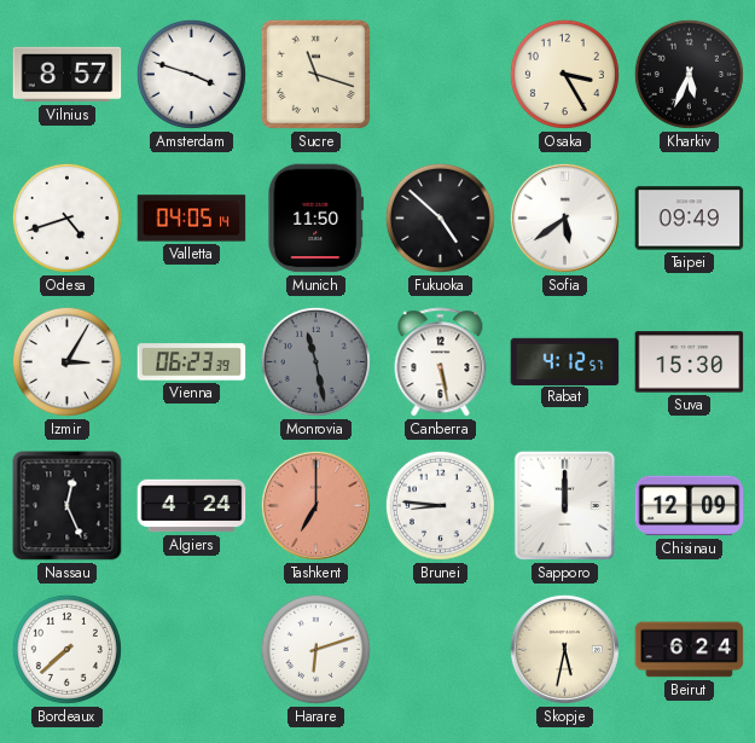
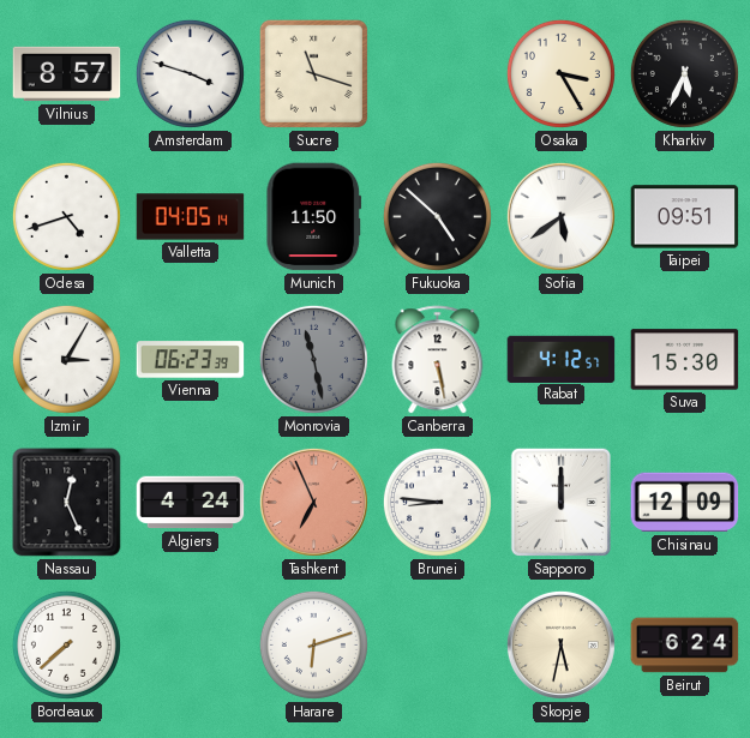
Taipei: 09:49 -> 09:51 (685, 217)
Tashkent: 7:00 -> 6:56 (313, 502)
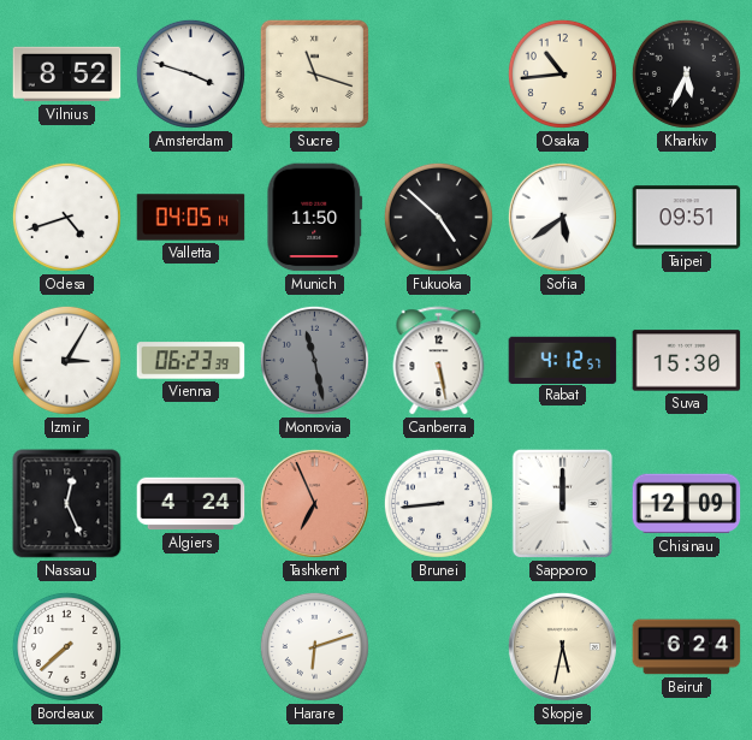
Vilnius: 8:57 -> 8:52 (67, 75)
Osaka: 3:25 -> 10:44 (562, 73)
Brunei: 8:46 -> 8:44 (438, 503)
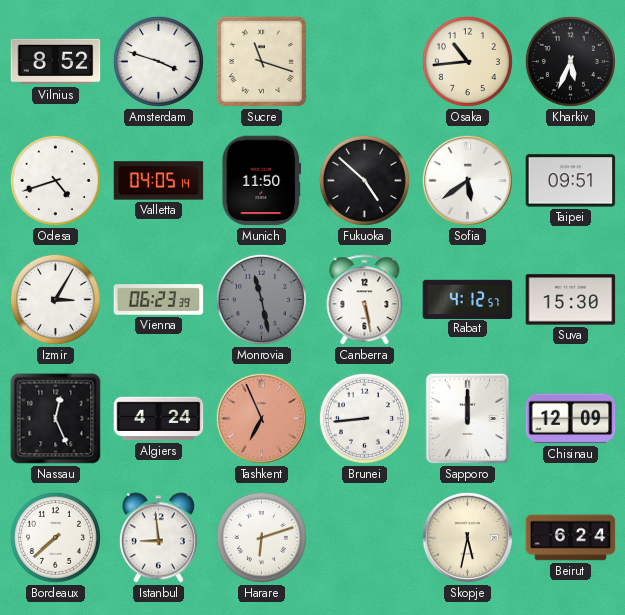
Istanbul: none -> 8:59 (158, 538)
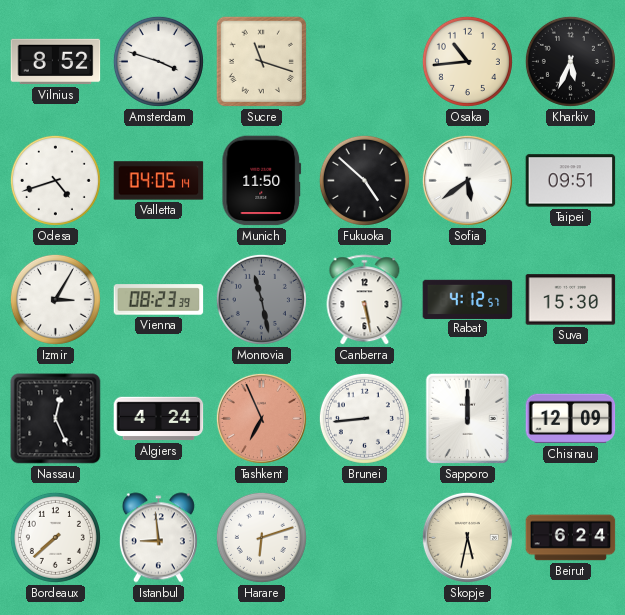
Vienna: 06:23 -> 08:23 (159, 300)
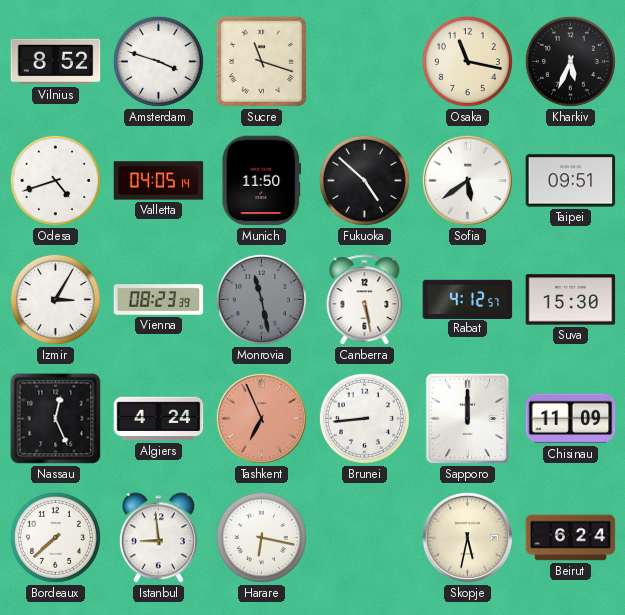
Osaka: 10:44 -> 11:17 (467, 61)
Chisinau: 12:09 -> 11:09 (571, 419)
Harare: 6:12 -> 6:17 (261, 537)
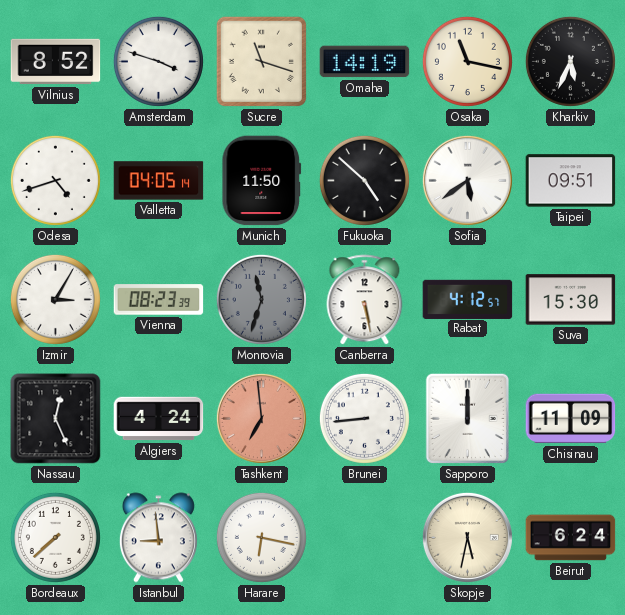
Omaha: none -> 14:19 (365, 62)
Monrovia: 11:28 -> 11:33 (261, 299)
Tashkent: 6:56 -> 6:59 (261, 418)
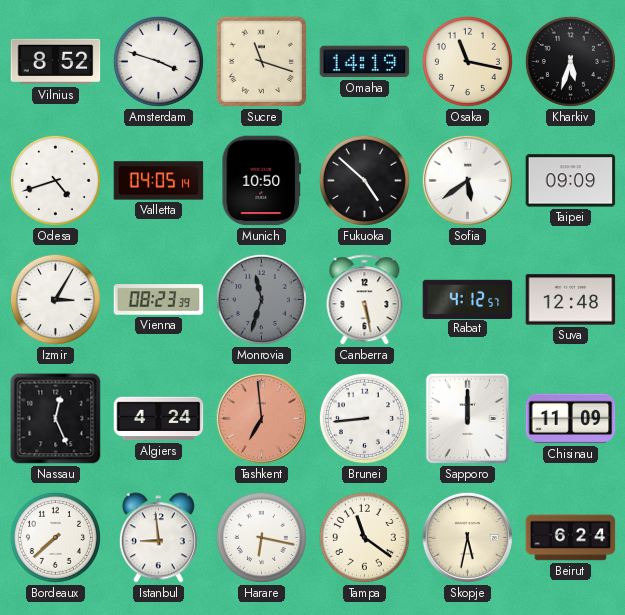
Kharkiv: 5:34 -> 5:33 (570, 61)
Munich: 11:50 -> 10:50 (262, 181)
Taipei: 09:51 -> 09:09 (571, 181)
Suva: 15:30 -> 12:48 (571, 300)
Tampa: none -> 11:21 (364, 537)
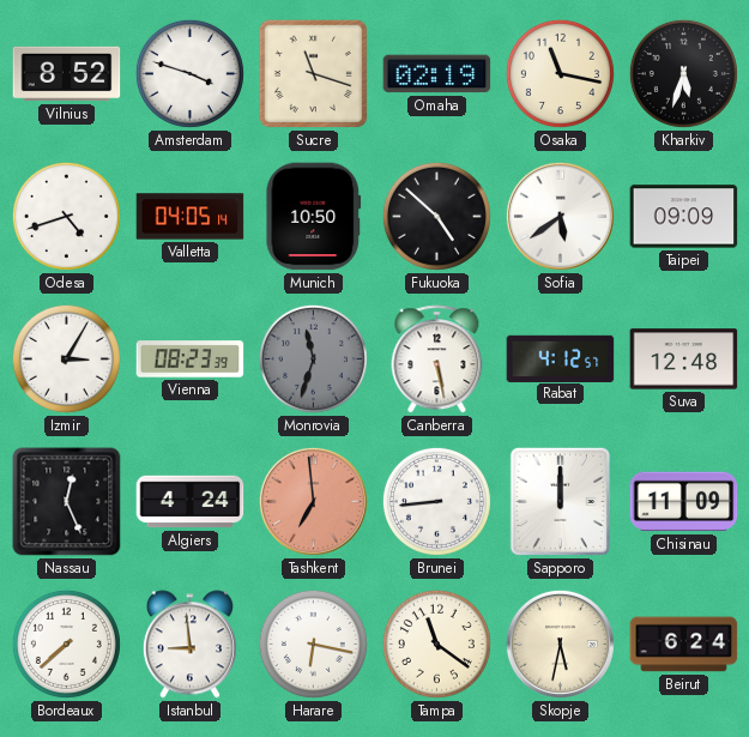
Omaha: 14:19 -> 02:19 (437, 74)
